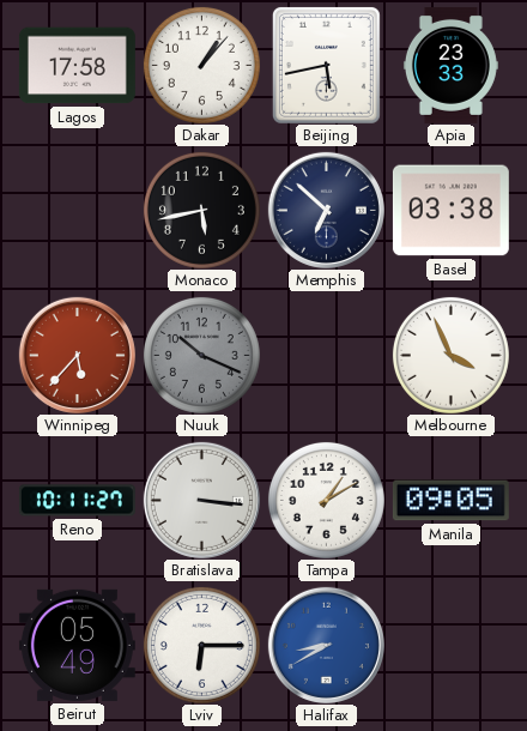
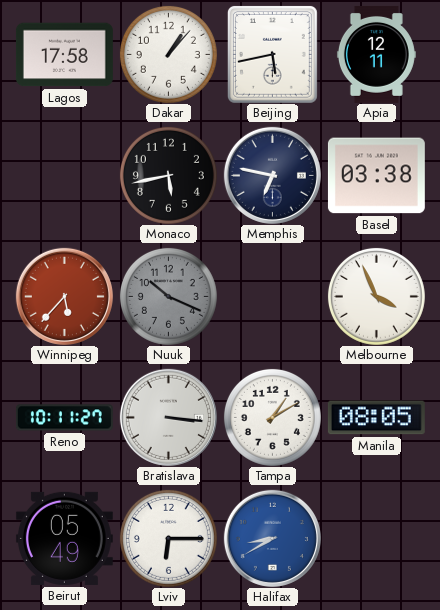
Apia: 23:33 -> 12:11 (376, 54)
Memphis: 6:52 -> 6:47 (272, 175)
Manila: 09:05 -> 08:05 (376, 418)
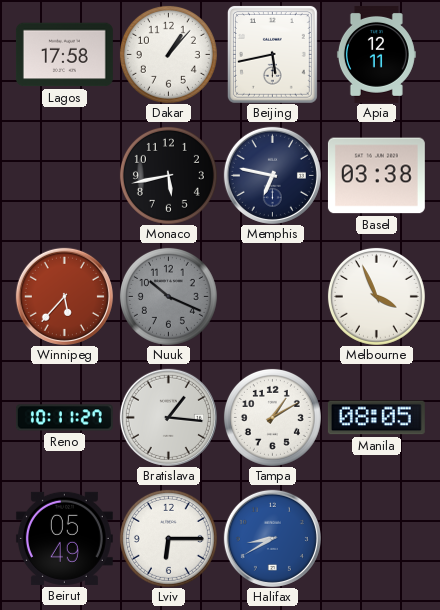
Bratislava: 3:16 -> 1:16 (168, 417)
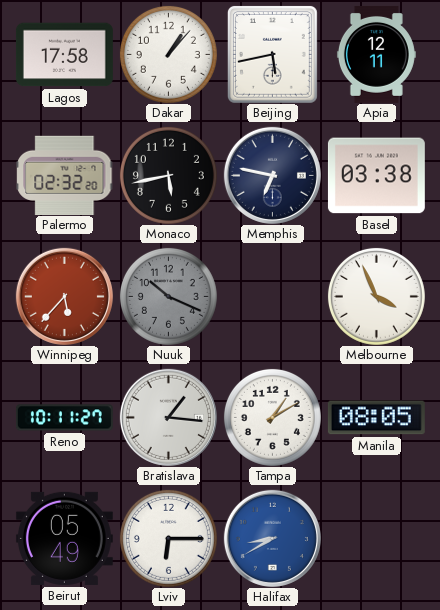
Palermo: none -> 02:32 (64, 175)
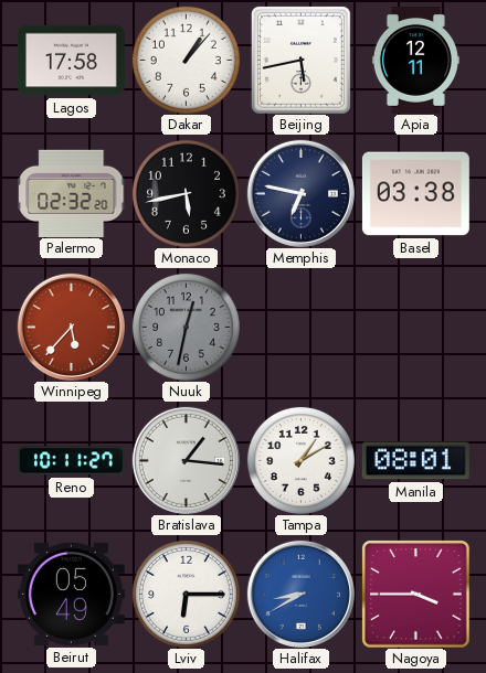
Nuuk: 10:19 -> 12:32 (186, 327)
Melbourne: 3:56 -> none (376, 296)
Manila: 08:05 -> 08:01 (415, 461)
Nagoya: none -> 3:45 (415, 594)
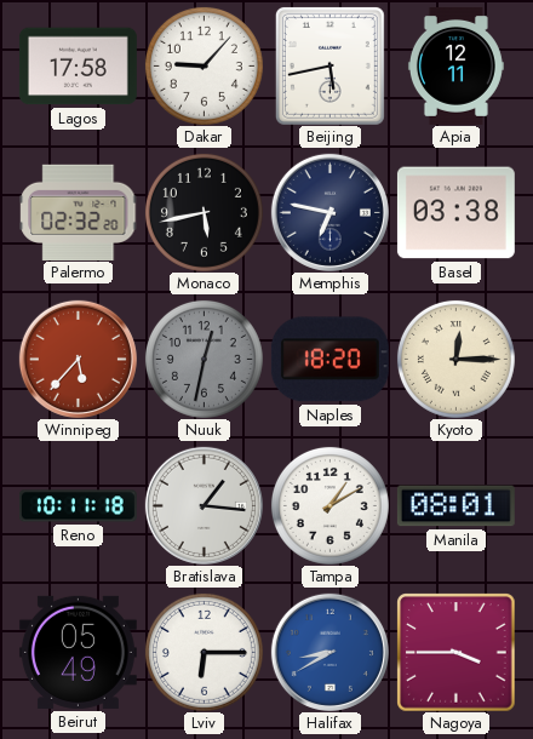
Dakar: 1:07 -> 9:07 (204, 65)
Naples: none -> 18:20 (329, 360)
Kyoto: none -> 12:15 (455, 359)
Reno: 10:11:27 -> 10:11:18 (78, 506)
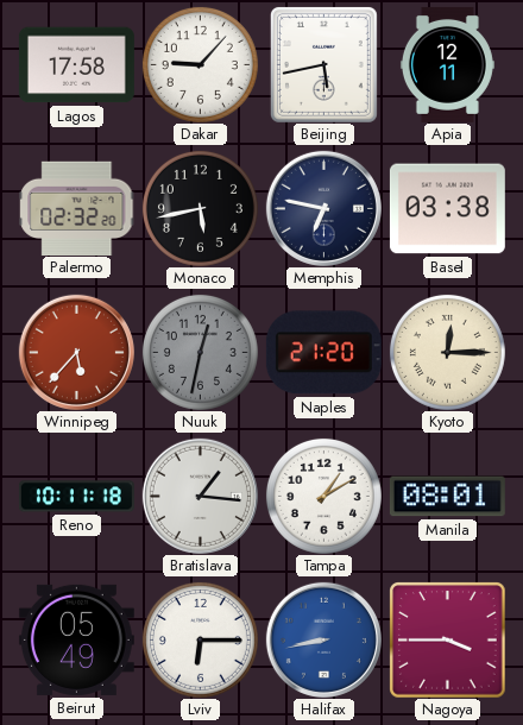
Naples: 18:20 -> 21:20 (323, 353)
Halifax: 8:40 -> 8:43 (323, 639)
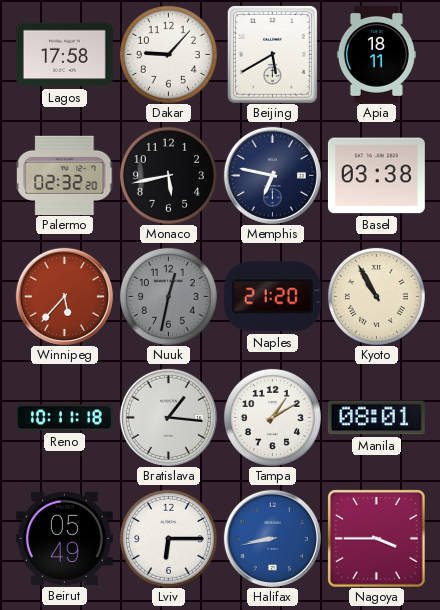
Beijing: 5:43 -> 5:40 (272, 54)
Apia: 12:11 -> 18:11 (376, 54)
Kyoto: 12:15 -> 10:55 (376, 296)
